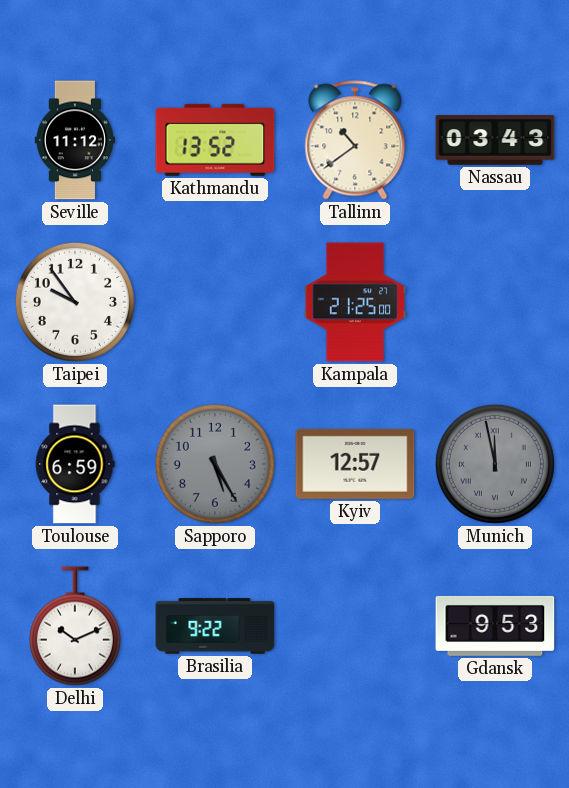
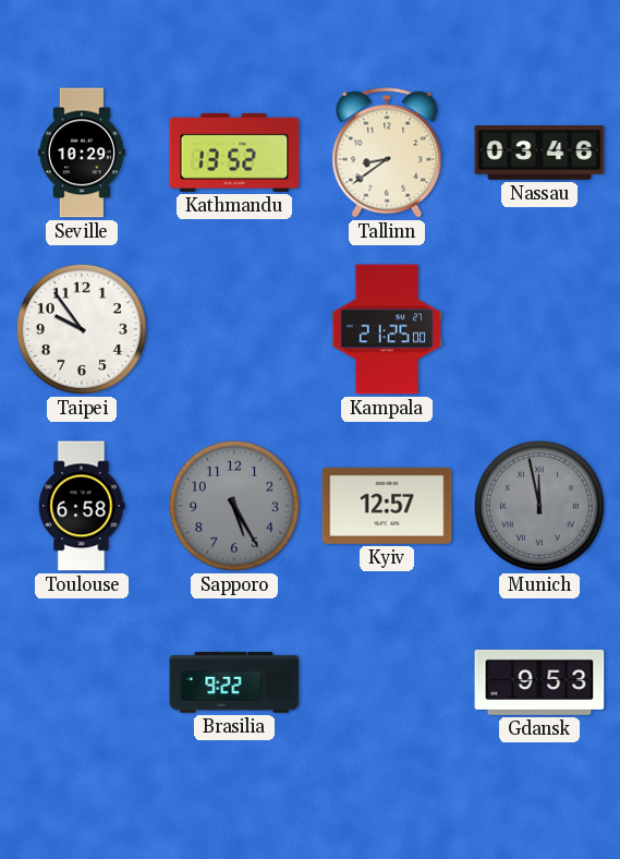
Seville: 11:12 -> 10:29 (82, 153)
Tallinn: 10:39 -> 8:39 (387, 153)
Nassau: 03:43 -> 03:46 (539, 153)
Toulouse: 6:59 -> 6:58 (82, 506)
Delhi: 10:11 -> none (75, 626)
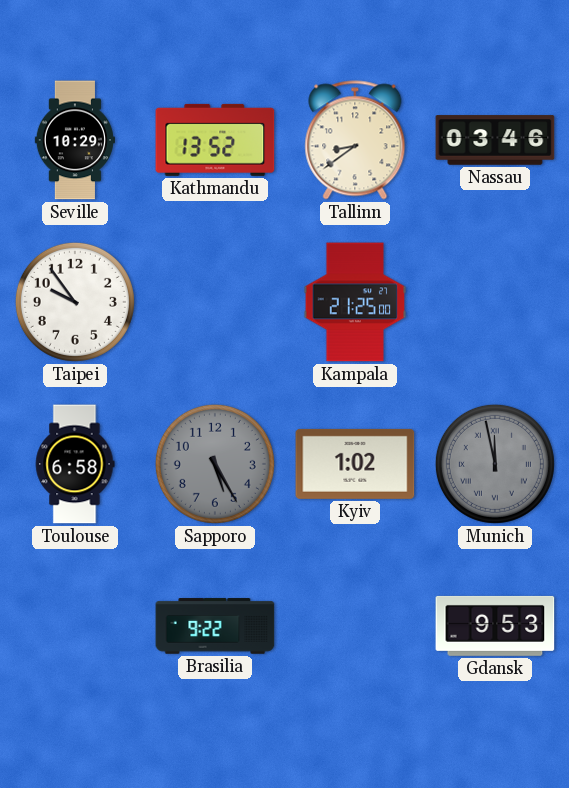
Kyiv: 12:57 -> 1:02 (355, 464)
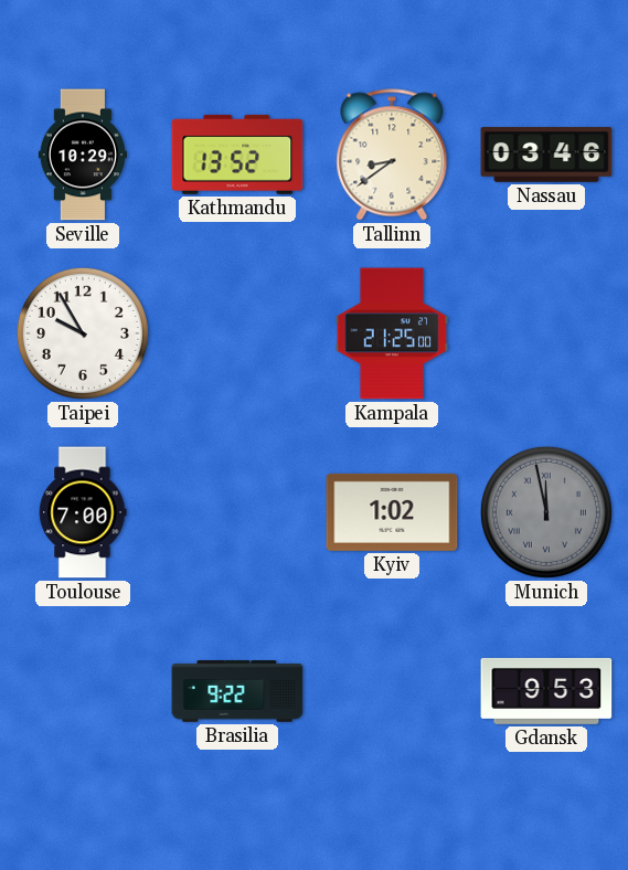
Taipei: 9:54 -> 9:55 (83, 333)
Toulouse: 6:58 -> 7:00 (83, 512)
Sapporo: 5:25 -> none (215, 464)
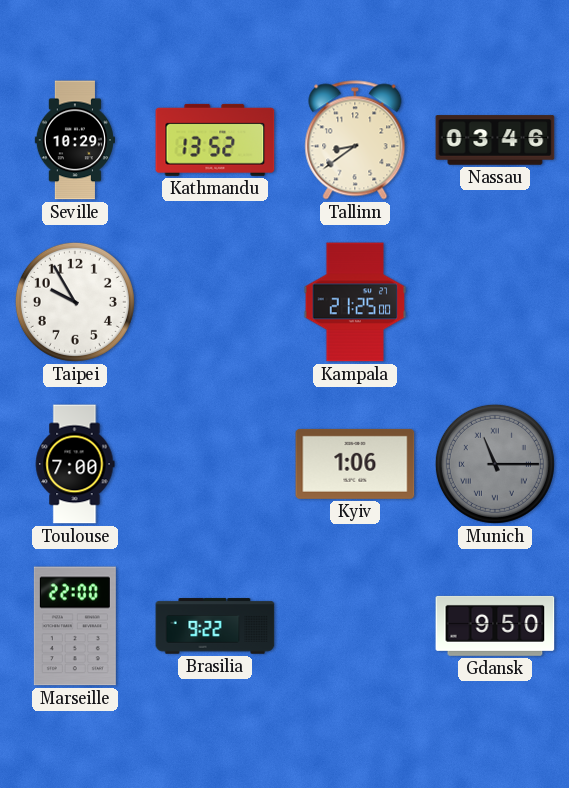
Kyiv: 1:02 -> 1:06 (355, 464)
Munich: 11:58 -> 11:15 (495, 464)
Marseille: none -> 22:00 (75, 626)
Gdansk: 9:53 -> 9:50 (495, 626)
